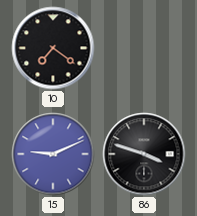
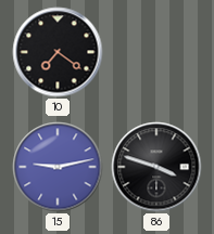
15: 9:11 -> 9:13 (58, 167)
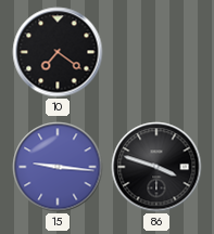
15: 9:13 -> 9:16 (58, 167)
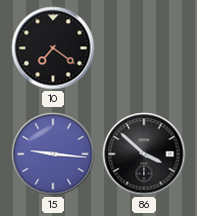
86: 3:48 -> 3:52 (144, 154)
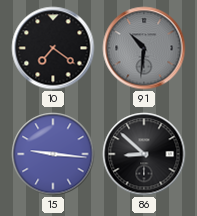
91: none -> 10:31 (144, 48)
86: 3:52 -> 8:52 (144, 154)
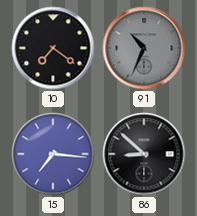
91: 10:31 -> 10:34 (144, 48)
15: 9:16 -> 7:16 (53, 154)
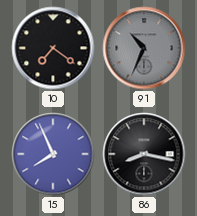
15: 7:16 -> 7:56 (53, 154)
86: 8:52 -> 8:17 (144, 154)
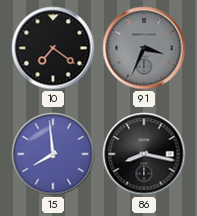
91: 10:34 -> 3:34 (144, 48)
15: 7:56 -> 7:59 (53, 154)
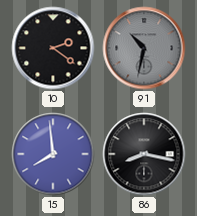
10: 7:21 -> 2:21 (53, 48)
91: 3:34 -> 10:32 (144, 48)
